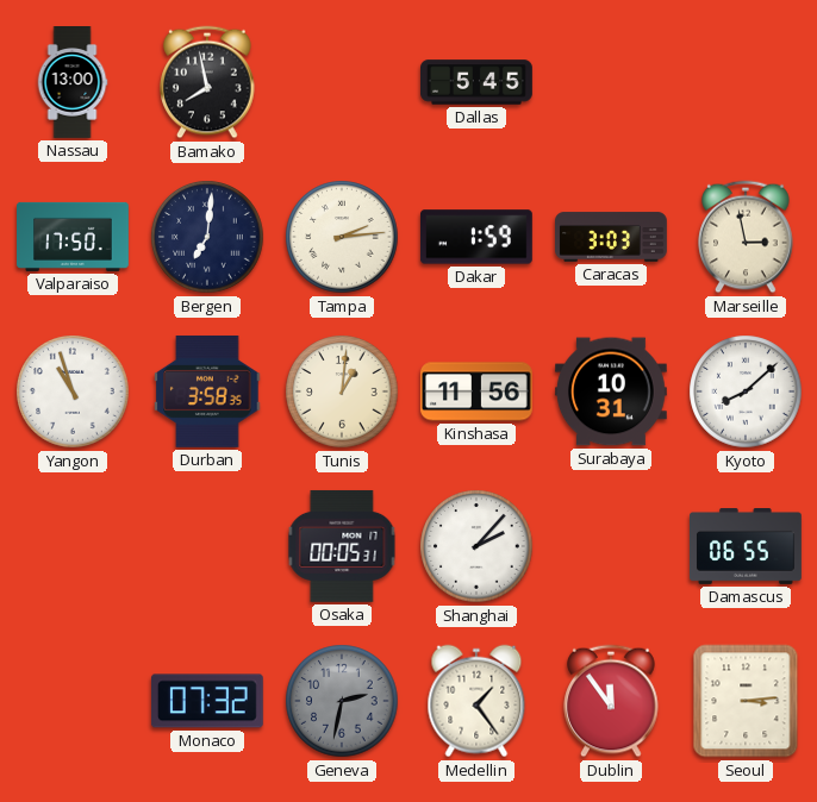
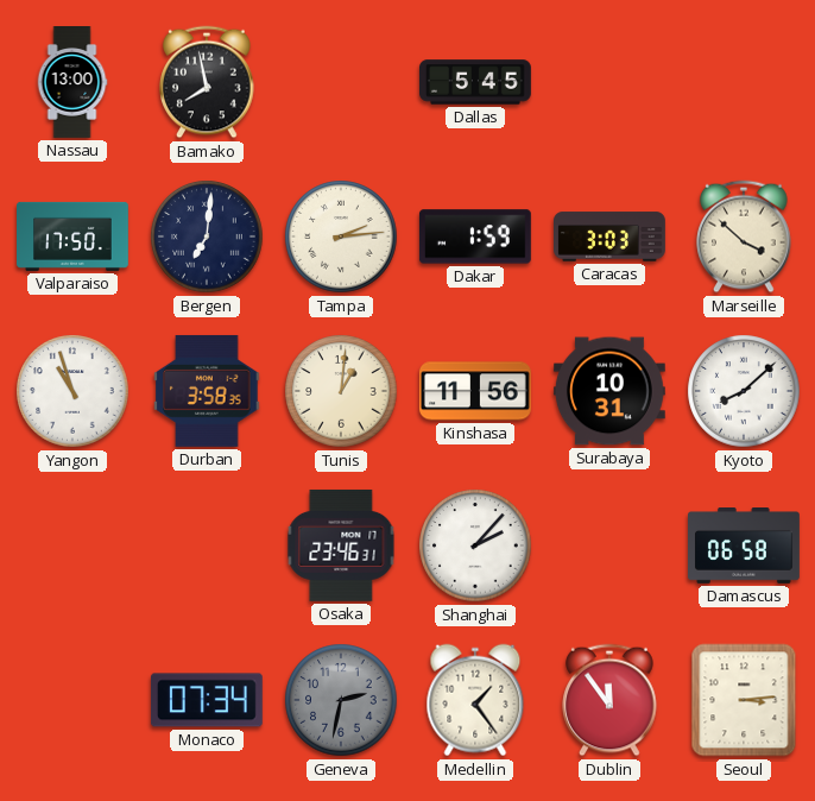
Marseille: 2:58 -> 3:52 (744, 236)
Osaka: 00:05 -> 23:46 (341, 545)
Damascus: 06:55 -> 06:58 (745, 547)
Monaco: 07:32 -> 07:34 (207, 700)
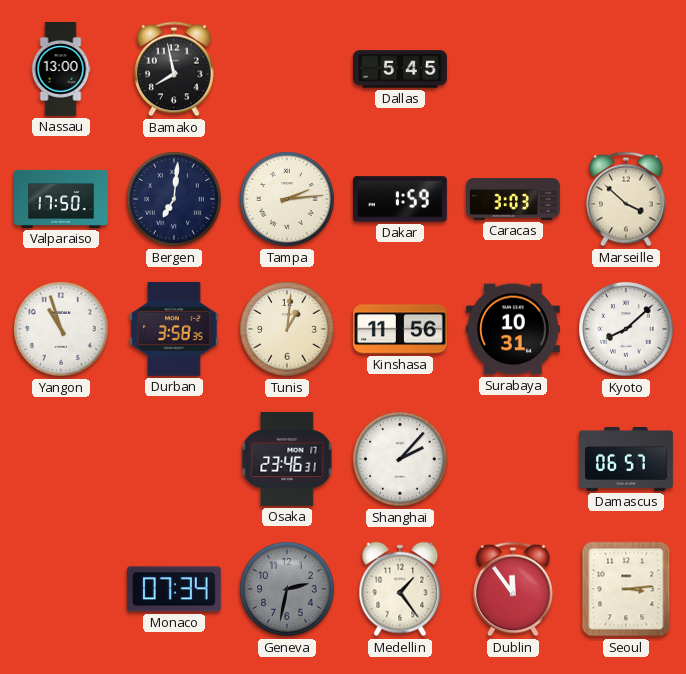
Damascus: 06:58 -> 06:57 (627, 460)
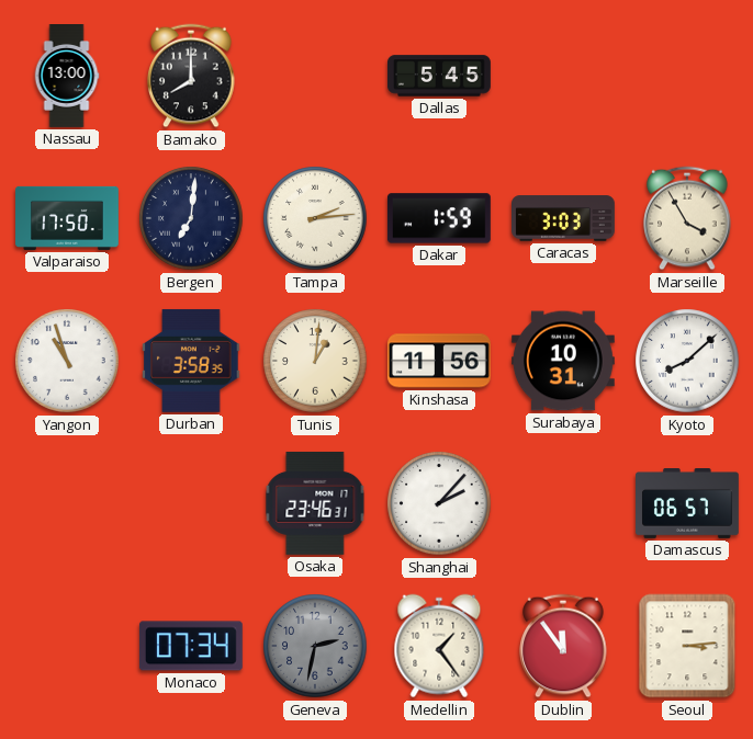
Bamako: 7:58 -> 8:00 (191, 76)
Marseille: 3:52 -> 3:55 (687, 218)
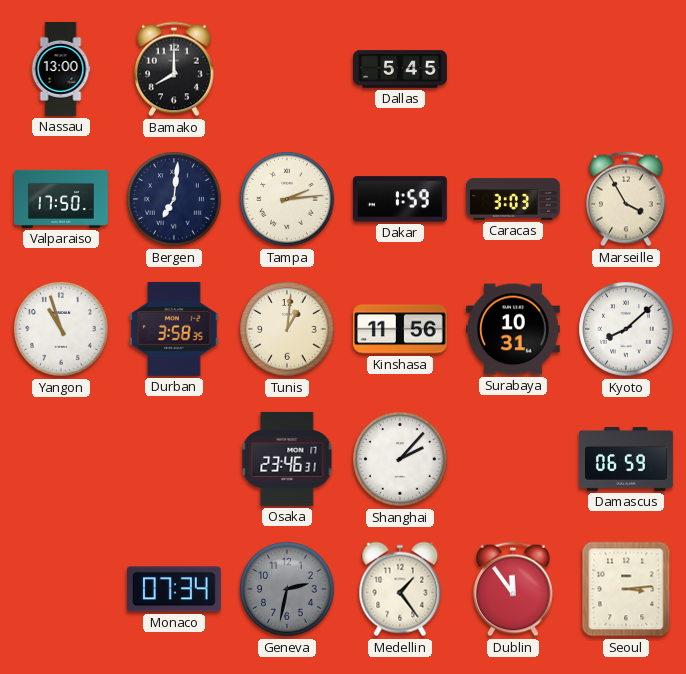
Damascus: 06:57 -> 06:59 (627, 460)
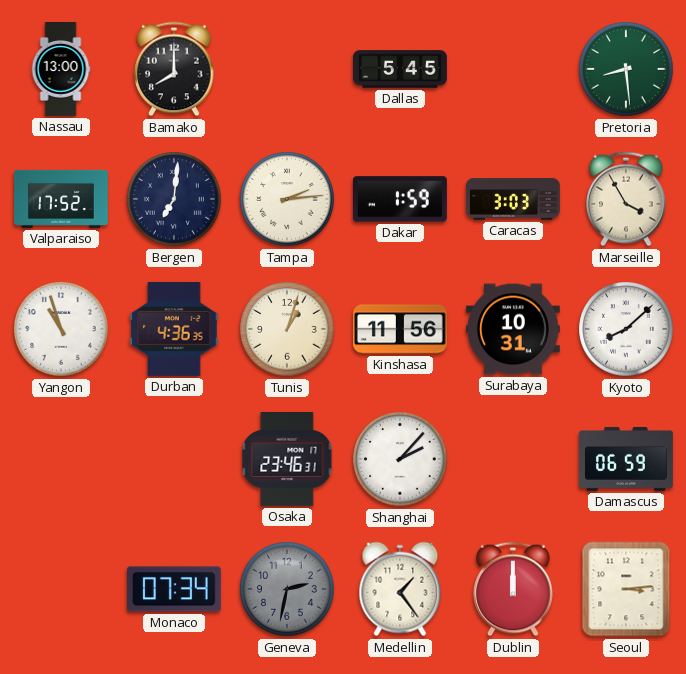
Pretoria: none -> 8:29 (626, 69)
Valparaiso: 17:50 -> 17:52 (62, 199)
Durban: 3:58 -> 4:36 (174, 329)
Tunis: 1:01 -> 1:03 (287, 329)
Dublin: 11:54 -> 12:00 (513, 589)
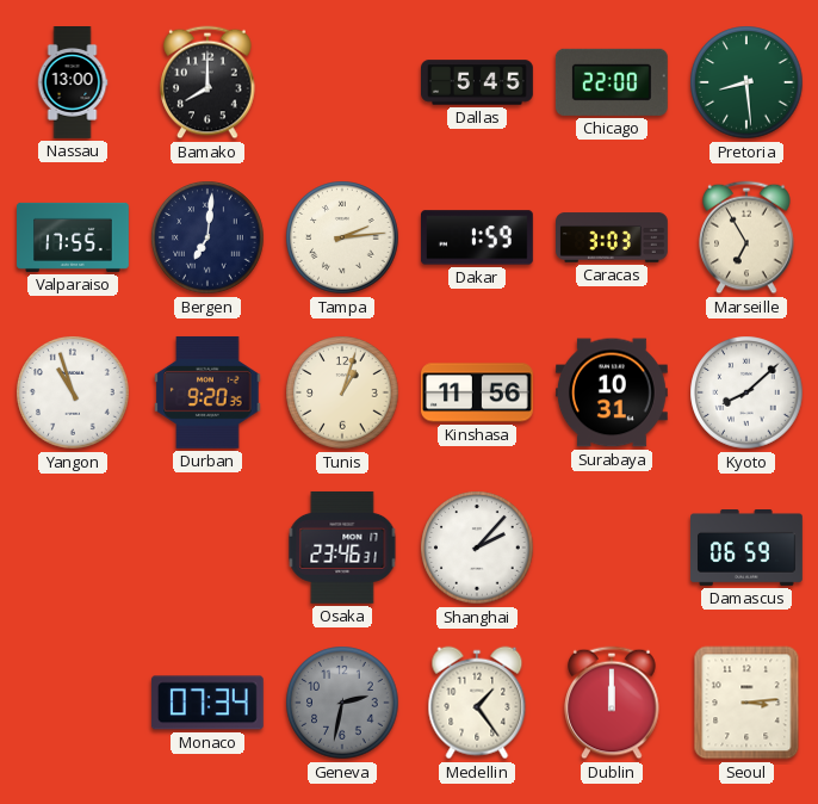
Chicago: none -> 22:00 (612, 82)
Valparaiso: 17:52 -> 17:55 (74, 237)
Marseille: 3:55 -> 6:55 (746, 237)
Durban: 4:36 -> 9:20 (207, 392)
